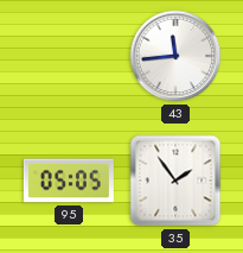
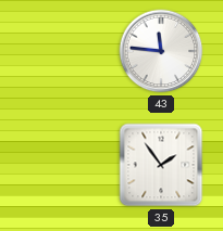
43: 11:44 -> 11:46 (161, 51)
95: 05:05 -> none (69, 181)
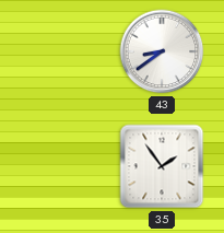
43: 11:46 -> 8:39 (162, 51)
